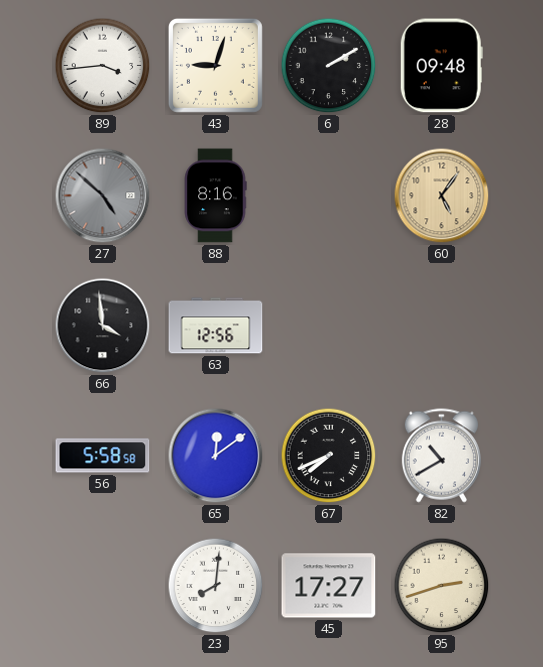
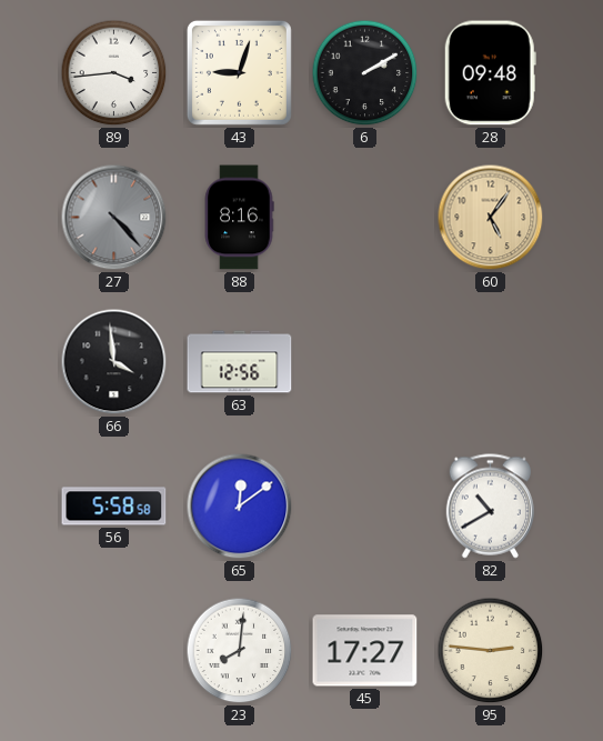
27: 4:52 -> 4:23 (114, 218)
67: 7:41 -> none (329, 456)
95: 2:42 -> 2:46 (491, 651)
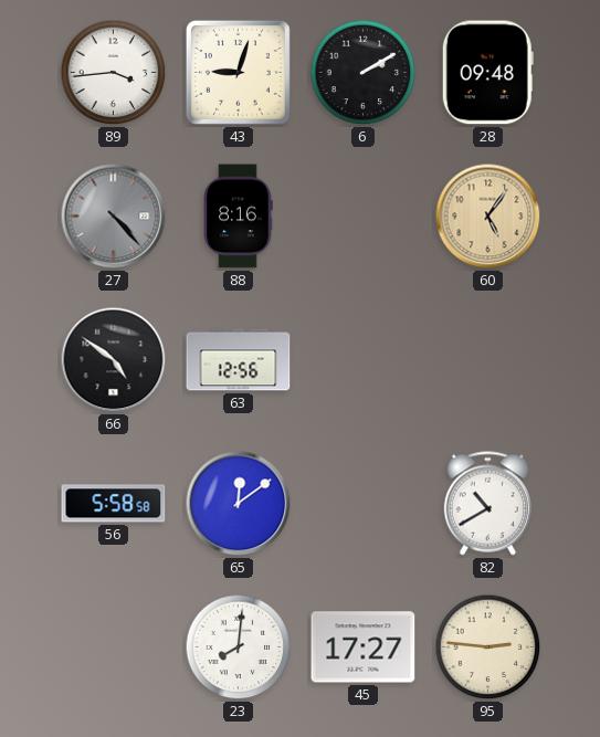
66: 3:59 -> 4:51 (114, 360)
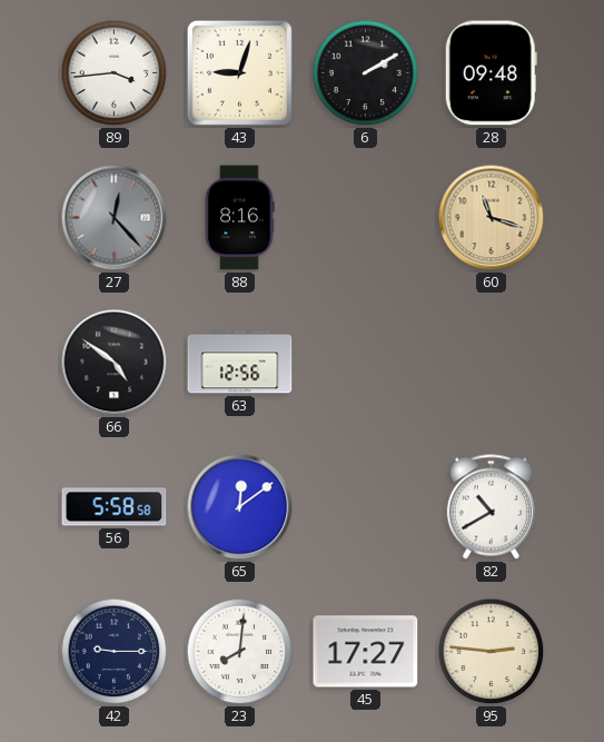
27: 4:23 -> 12:23 (115, 218)
60: 5:06 -> 11:18 (492, 218)
42: none -> 9:15 (115, 652)
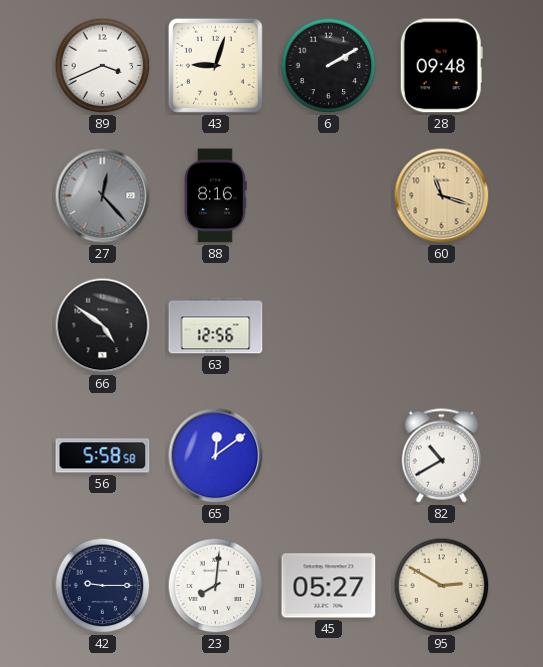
89: 3:44 -> 3:41 (103, 66)
45: 17:27 -> 05:27 (329, 586)
95: 2:46 -> 2:50 (442, 586)
